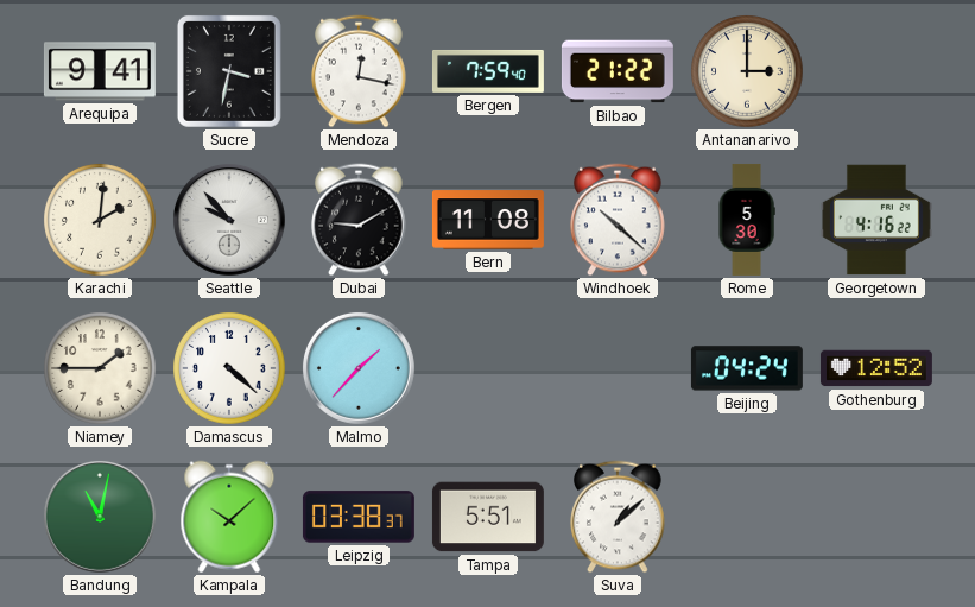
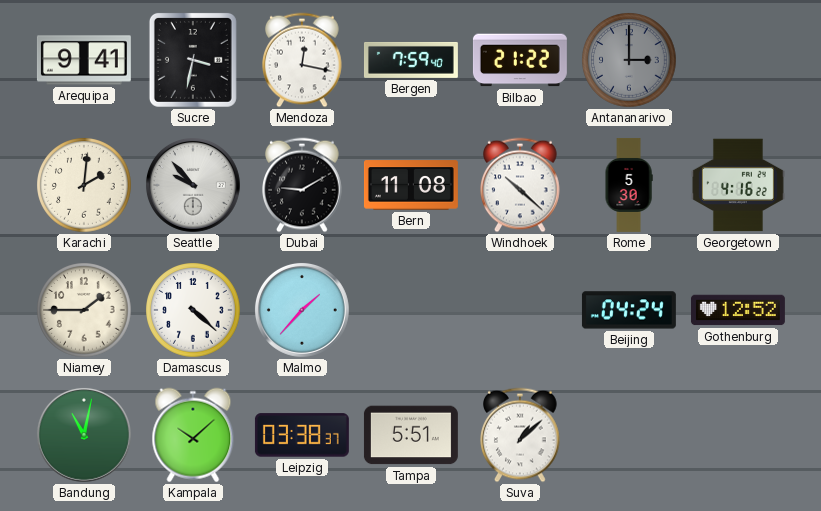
Antananarivo dial: cream -> grey (629, 60)
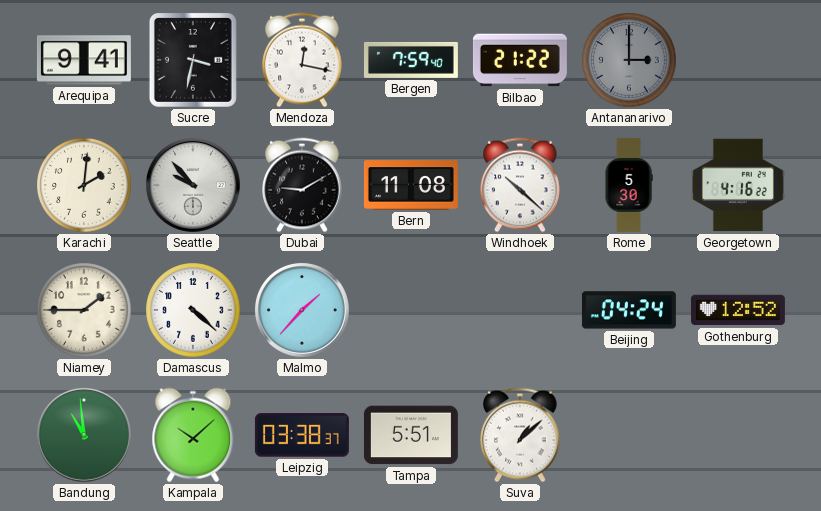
Bandung: 11:02 -> 10:59 (84, 435)
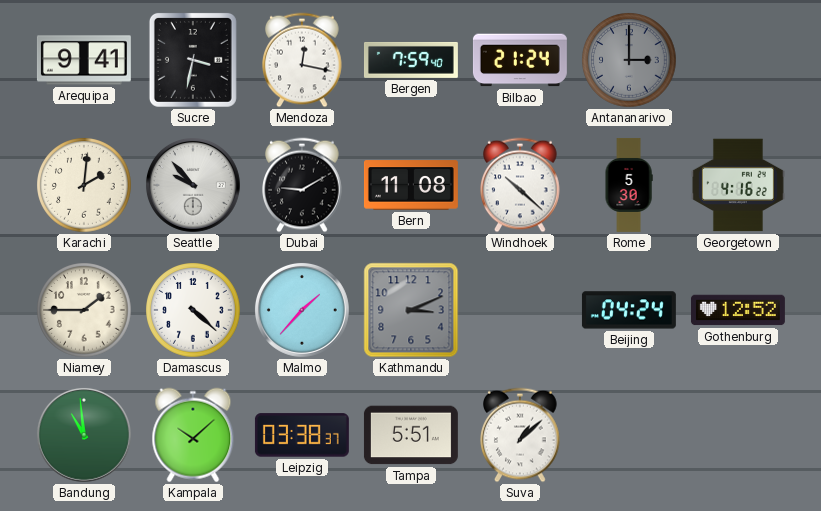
Bilbao: 21:22 -> 21:24 (520, 60)
Kathmandu: none -> 3:11 (411, 310)
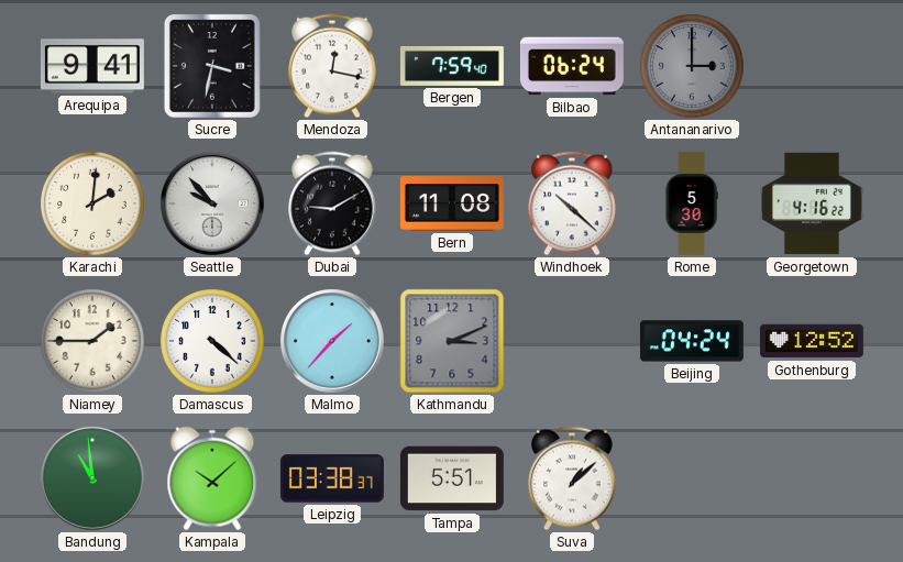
Bilbao: 21:24 -> 06:24 (572, 66)
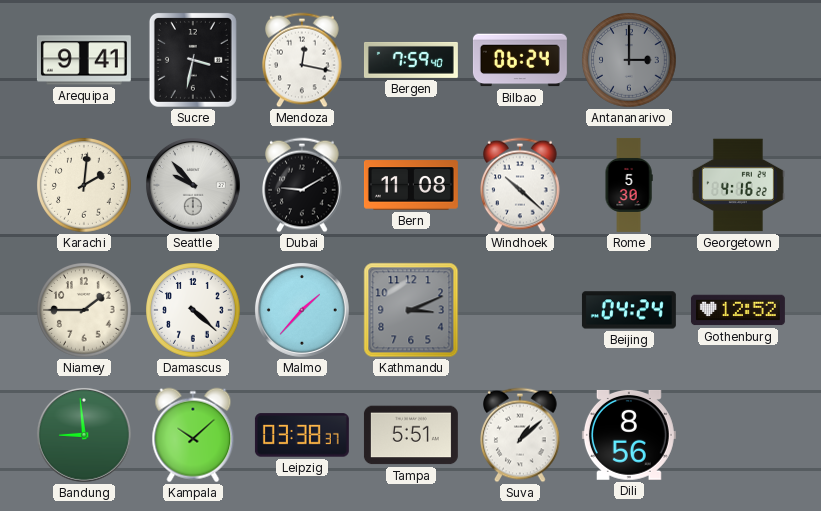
Bandung: 10:59 -> 8:59 (84, 435)
Dili: none -> 8:56 (629, 435)
